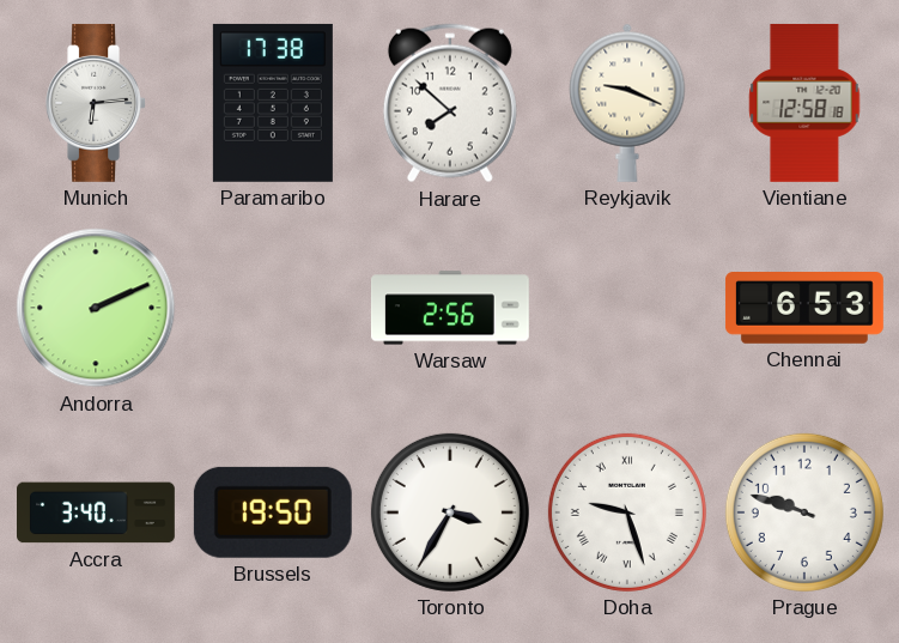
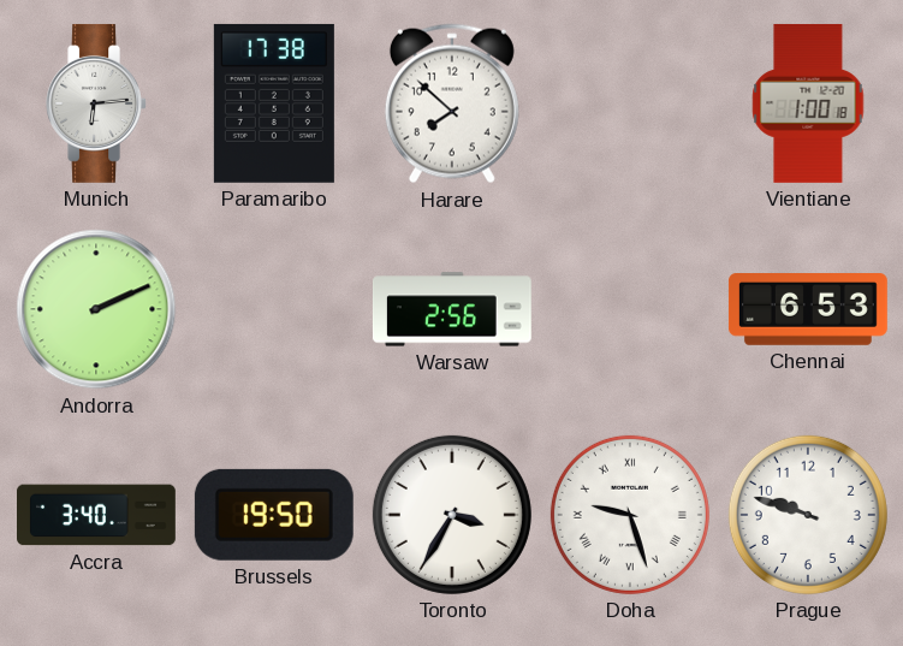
Reykjavik: 9:19 -> none (627, 103)
Vientiane: 12:58 -> 1:00 (808, 103)
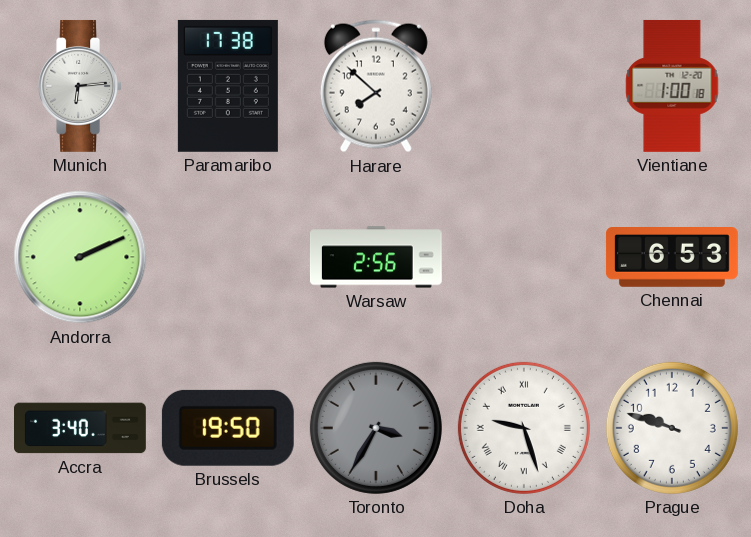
Toronto dial: white -> grey (376, 428)
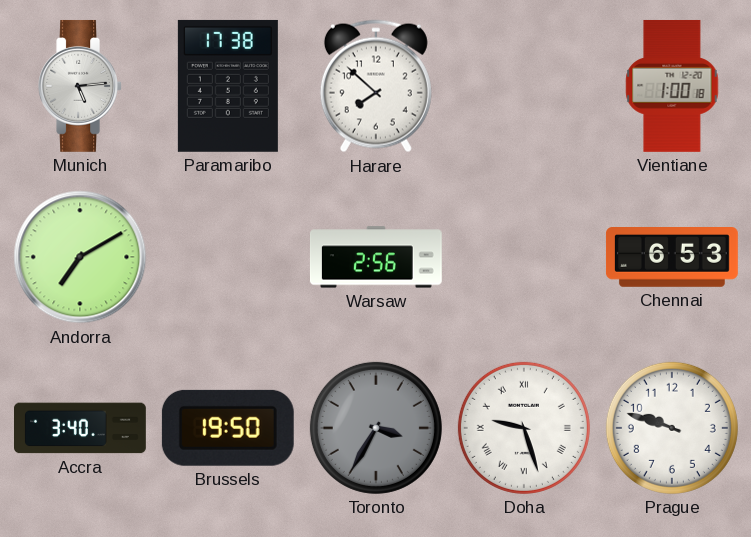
Munich: 6:14 -> 5:14 (80, 86)
Andorra: 2:11 -> 7:10 (80, 257)
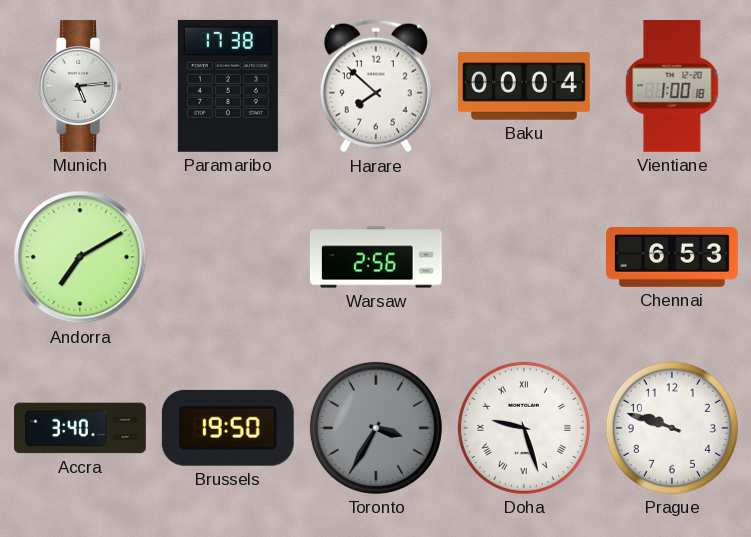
Baku: none -> 00:04 (525, 86)
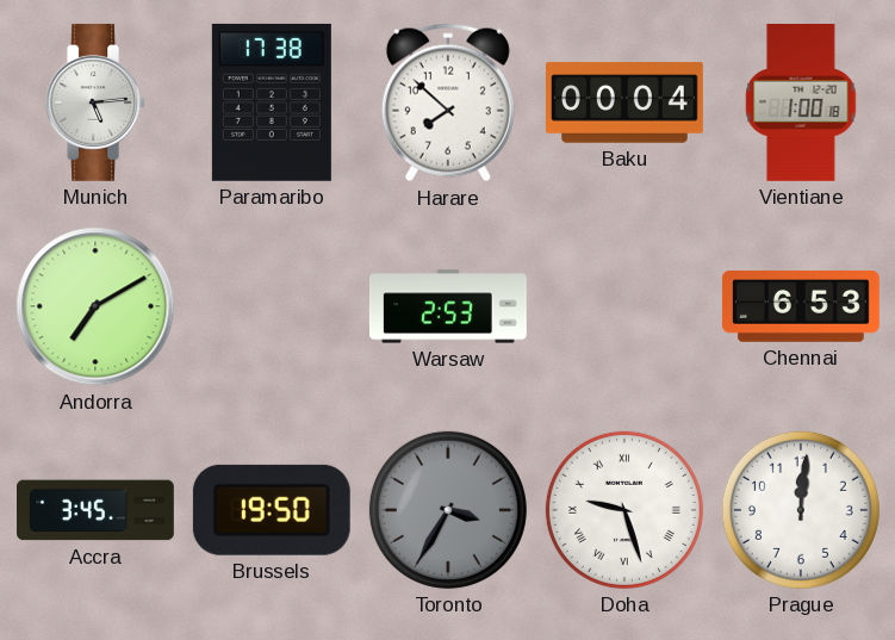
Warsaw: 2:56 -> 2:53 (448, 306)
Accra: 3:40 -> 3:45 (97, 510)
Prague: 9:48 -> 12:01 (801, 510)
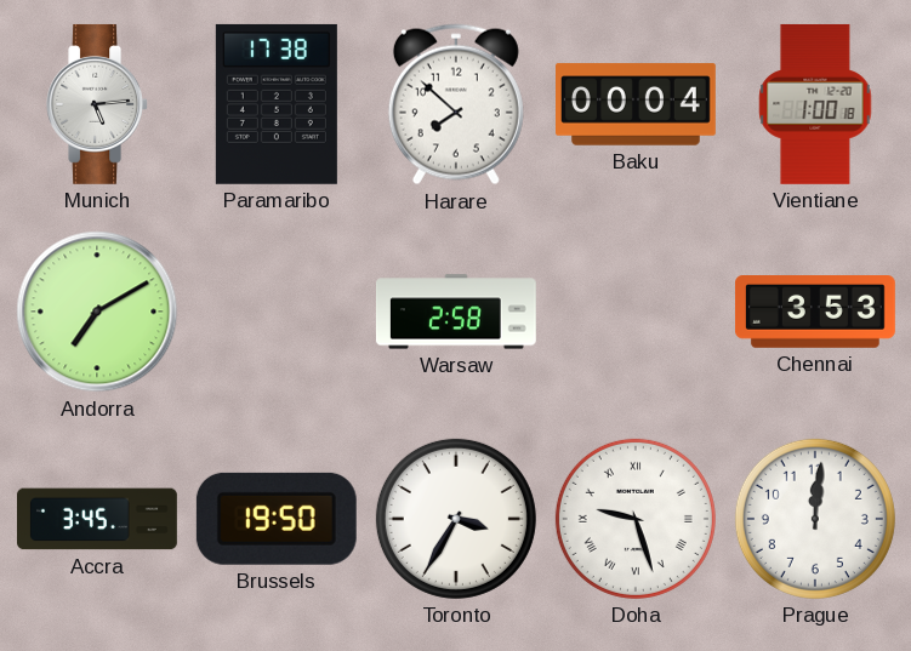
Warsaw: 2:53 -> 2:58 (456, 312)
Chennai: 6:53 -> 3:53 (815, 313)
Toronto dial: grey -> white (456, 519)
